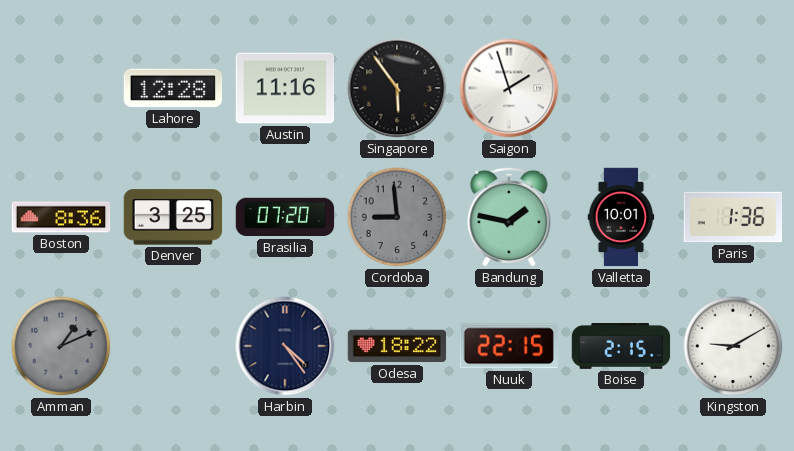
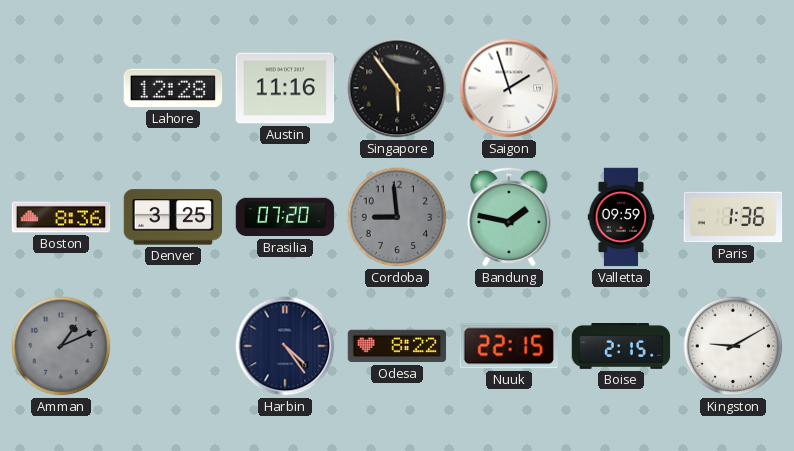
Valletta: 10:01 -> 09:59 (621, 217)
Odesa: 18:22 -> 8:22 (397, 346)
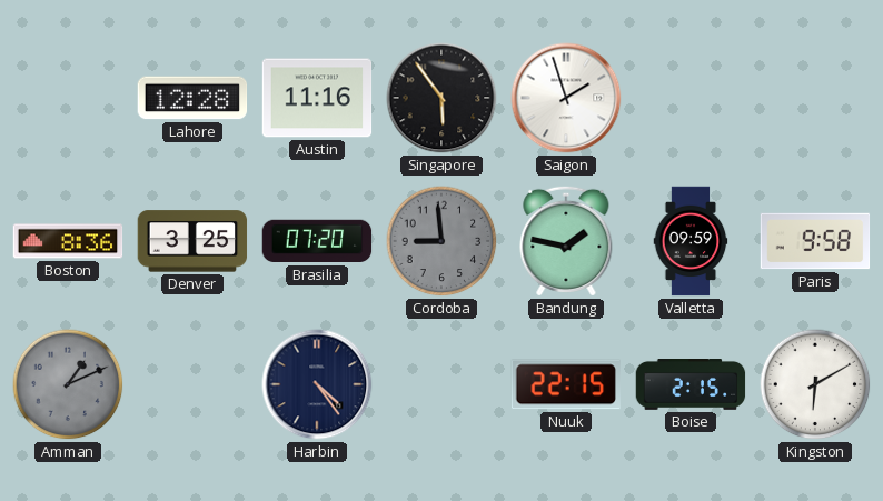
Paris: 1:36 -> 9:58 (815, 241)
Odesa: 8:22 -> none (397, 346)
Kingston: 9:10 -> 6:10 (815, 384)
